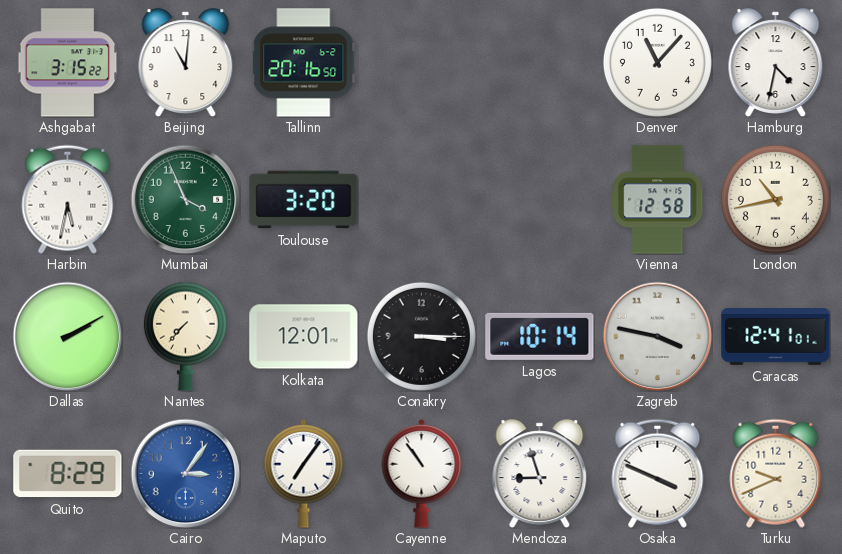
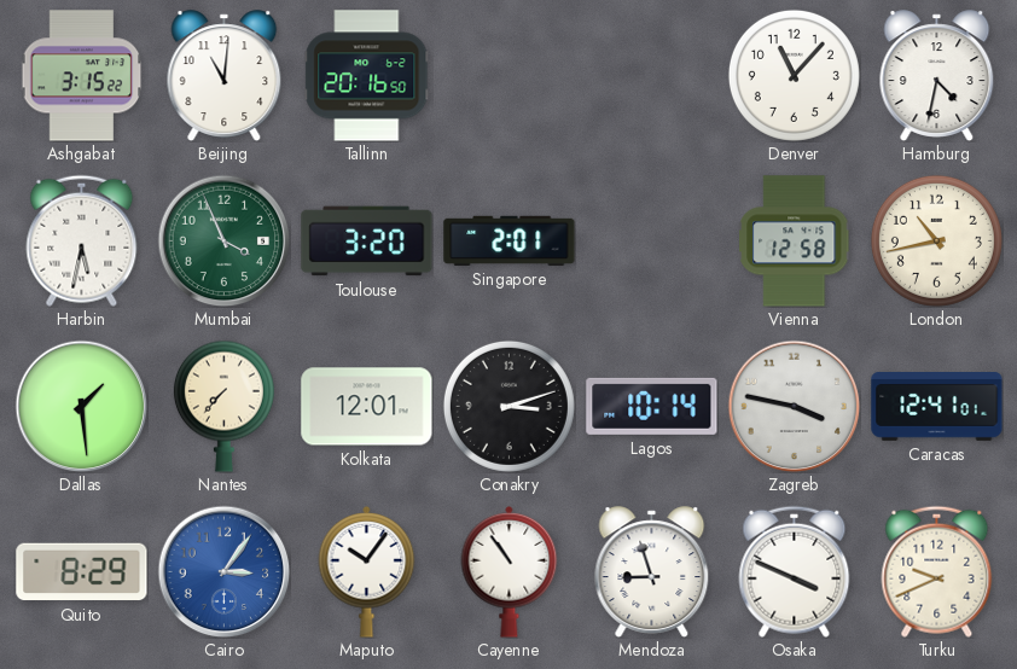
Singapore: none -> 2:01 (510, 240)
Dallas: 2:10 -> 1:29 (81, 406)
Conakry: 3:15 -> 3:12 (508, 406)
Maputo: 7:06 -> 10:06 (367, 572)
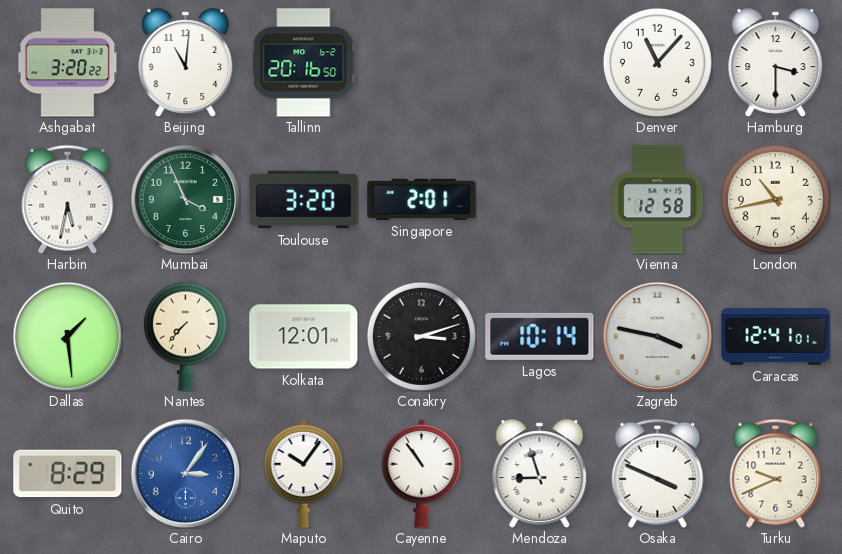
Ashgabat: 3:15 -> 3:20 (68, 63)
Hamburg: 4:32 -> 3:30 (776, 63)
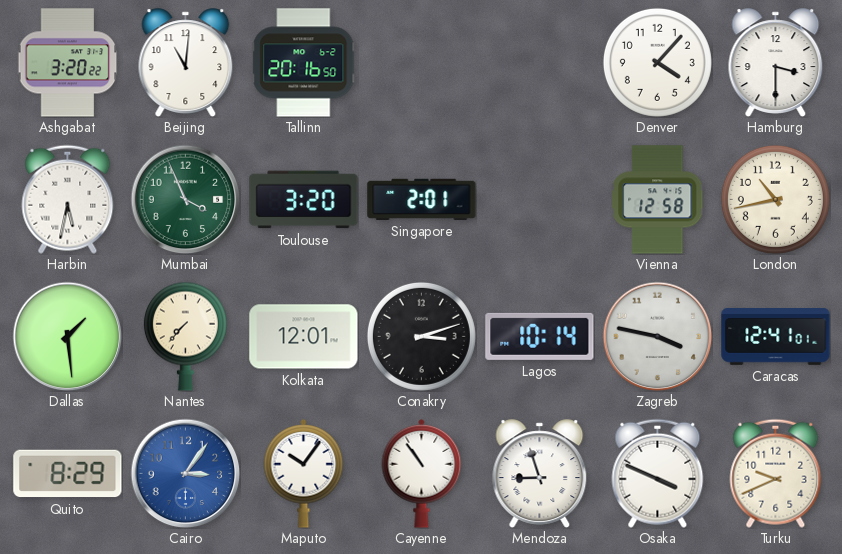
Denver: 11:07 -> 4:07 (657, 62)
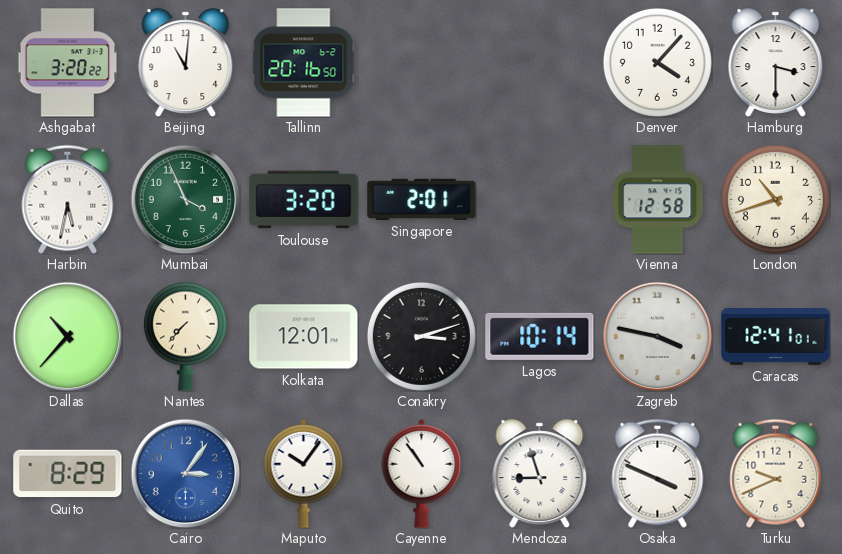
London: 10:43 -> 10:42 (775, 199)
Dallas: 1:29 -> 10:37 (67, 336)
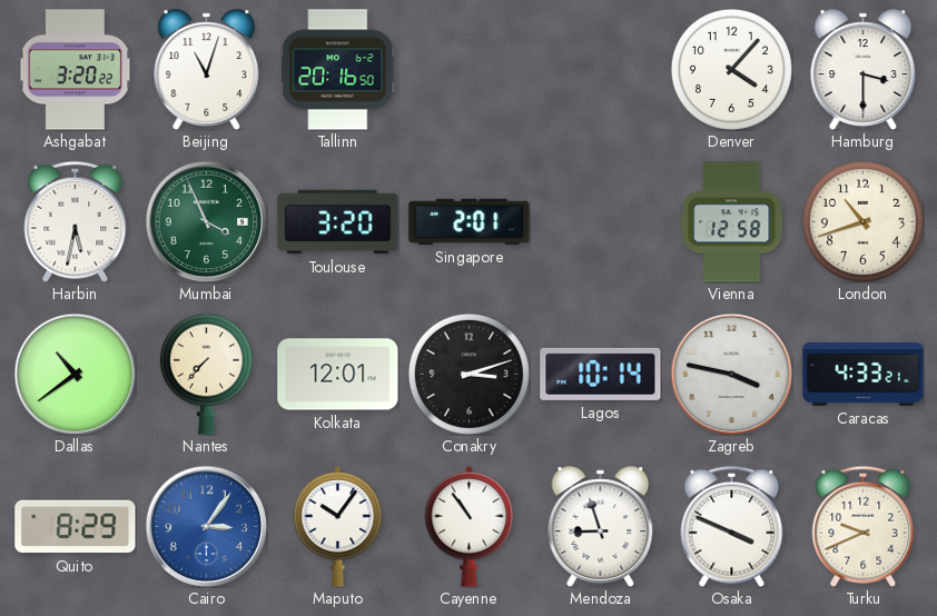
Beijing: 11:01 -> 11:03 (207, 70)
Dallas: 10:37 -> 10:39 (75, 374)
Caracas: 12:41 -> 4:33 (864, 375)
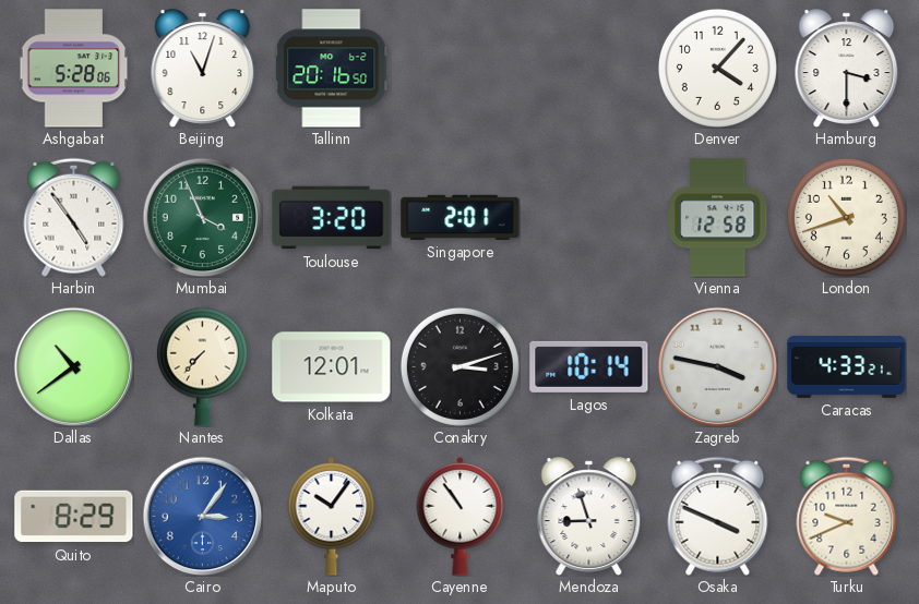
Ashgabat: 3:20 -> 5:28 (74, 69)
Harbin: 5:32 -> 4:54 (74, 217)
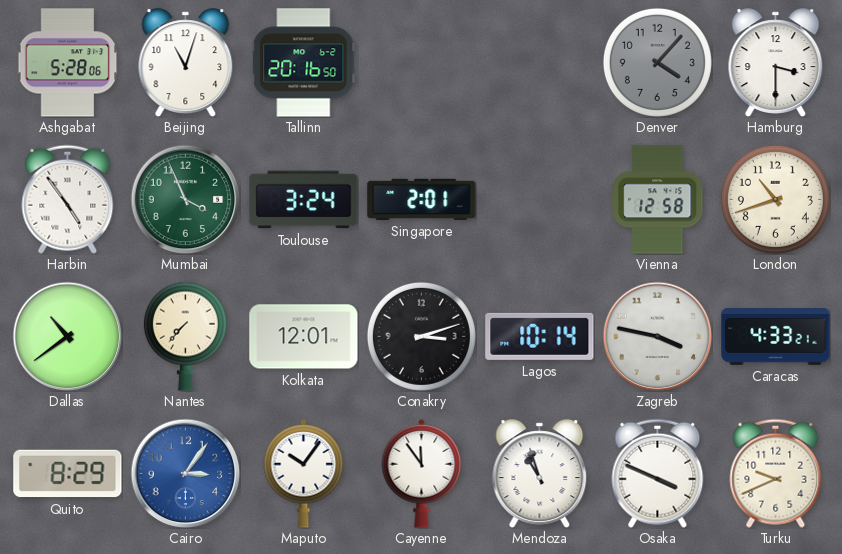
Denver dial: white -> grey (657, 62)
Toulouse: 3:20 -> 3:24 (304, 200)
Cayenne: 10:54 -> 11:54 (422, 474)
Mendoza: 8:57 -> 10:57 (540, 474)
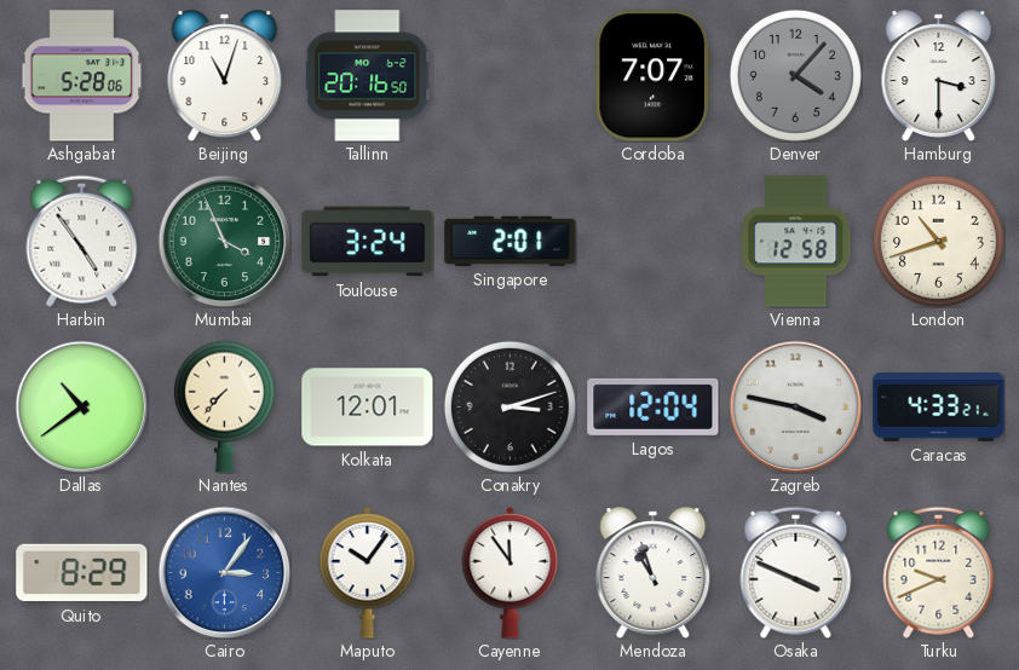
Cordoba: none -> 7:07 (652, 76)
Lagos: 10:14 -> 12:04 (654, 406)
